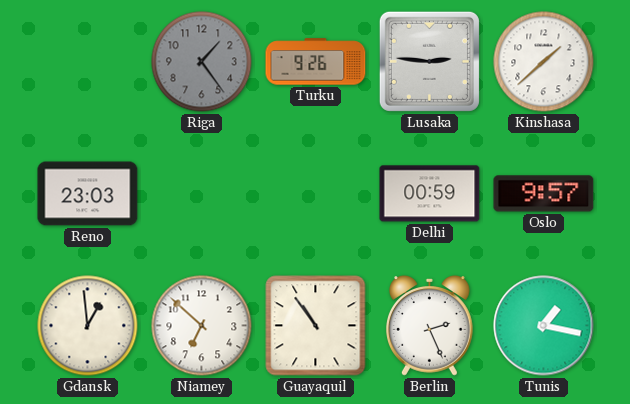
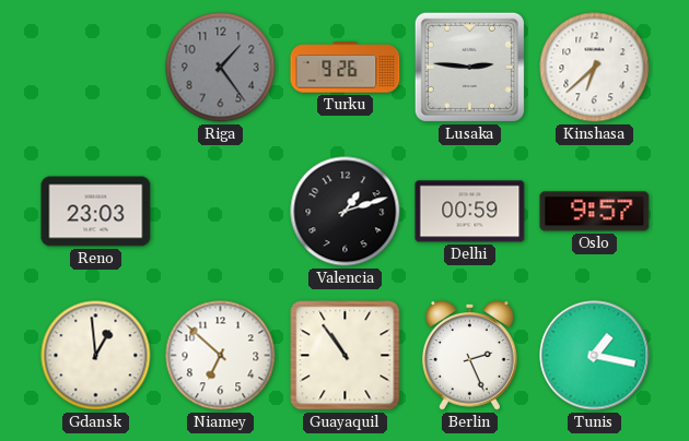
Kinshasa: 1:38 -> 6:38 (595, 68)
Valencia: none -> 1:12 (346, 212)
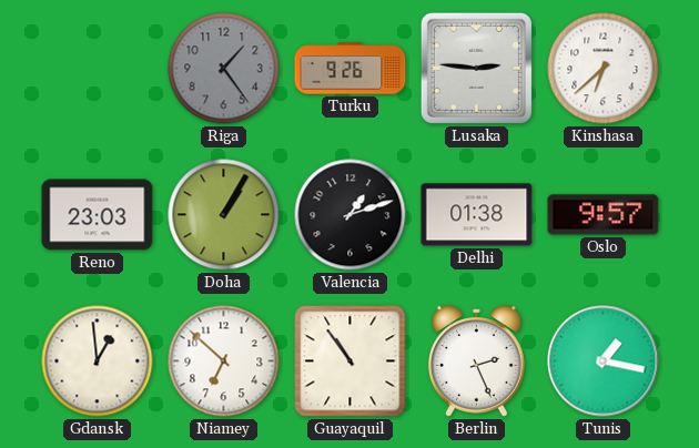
Doha: none -> 1:05 (224, 215)
Delhi: 00:59 -> 01:38 (477, 215)
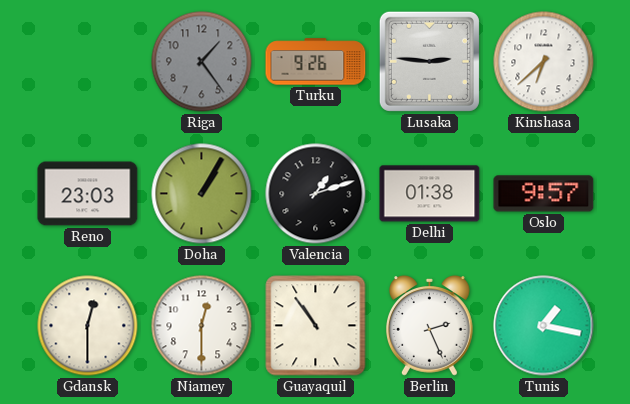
Gdansk: 12:59 -> 12:30 (88, 326)
Niamey: 6:52 -> 12:30 (202, 326)
